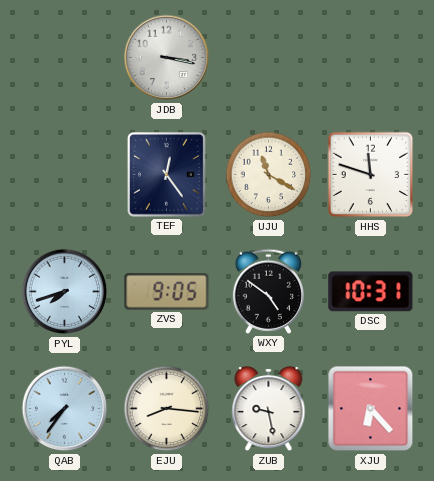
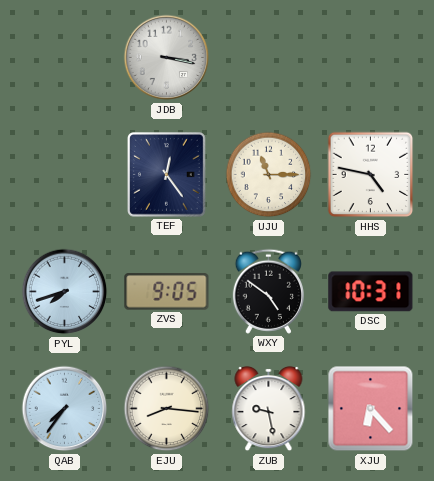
UJU: 11:20 -> 11:15 (269, 175)
HHS: 11:48 -> 4:47 (371, 175)
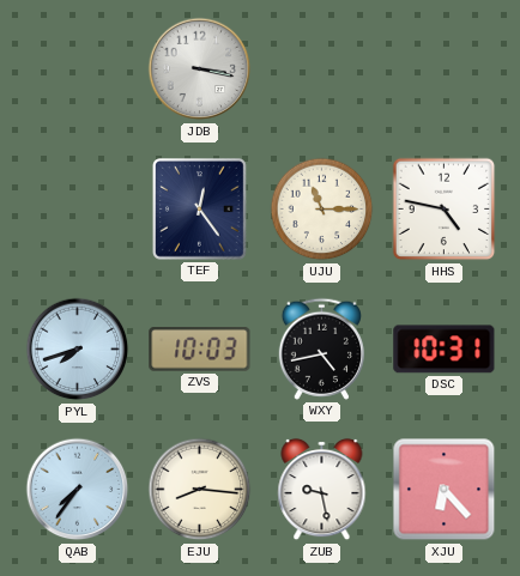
ZVS: 9:05 -> 10:03 (200, 350)
WXY: 4:51 -> 4:43 (321, 348)
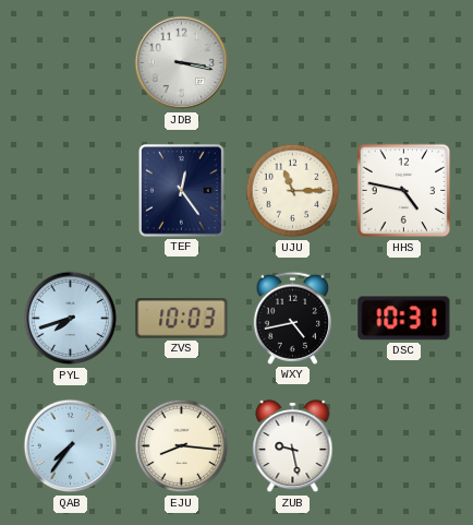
XJU: 6:23 -> none (445, 490)
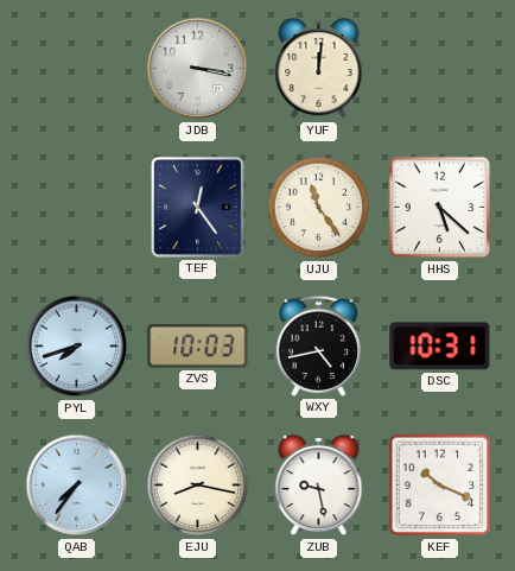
YUF: none -> 12:01 (319, 69)
UJU: 11:15 -> 11:24 (319, 208)
HHS: 4:47 -> 5:22 (440, 208)
EJU: 8:16 -> 8:17 (198, 486)
KEF: none -> 10:19 (440, 486)
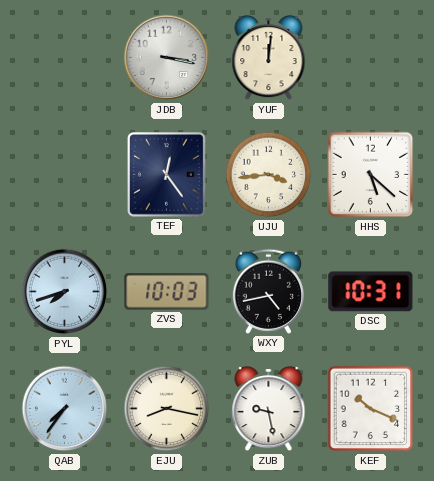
UJU: 11:24 -> 3:44 (269, 175)
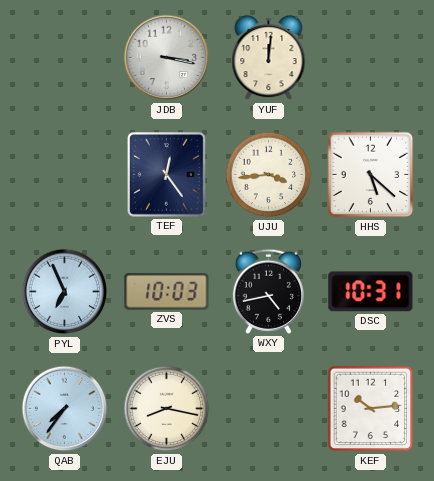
PYL: 7:42 -> 6:56 (65, 292)
ZUB: 9:28 -> none (269, 409)
KEF: 10:19 -> 10:14 (371, 409)
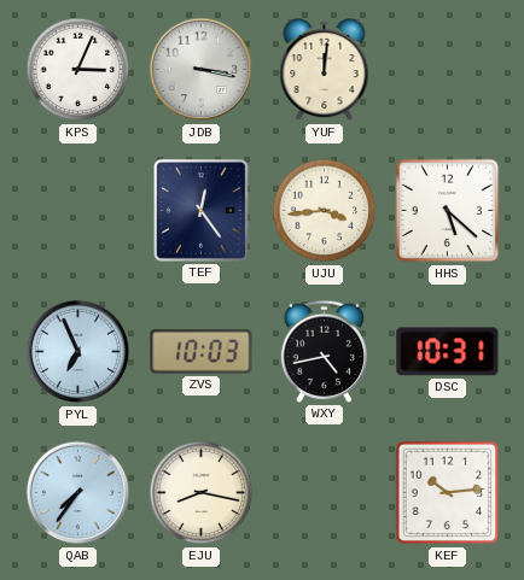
KPS: none -> 3:04 (78, 70)
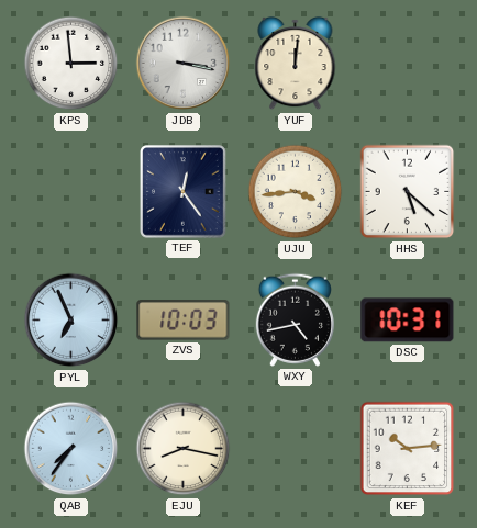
KPS: 3:04 -> 2:59 (71, 64)
